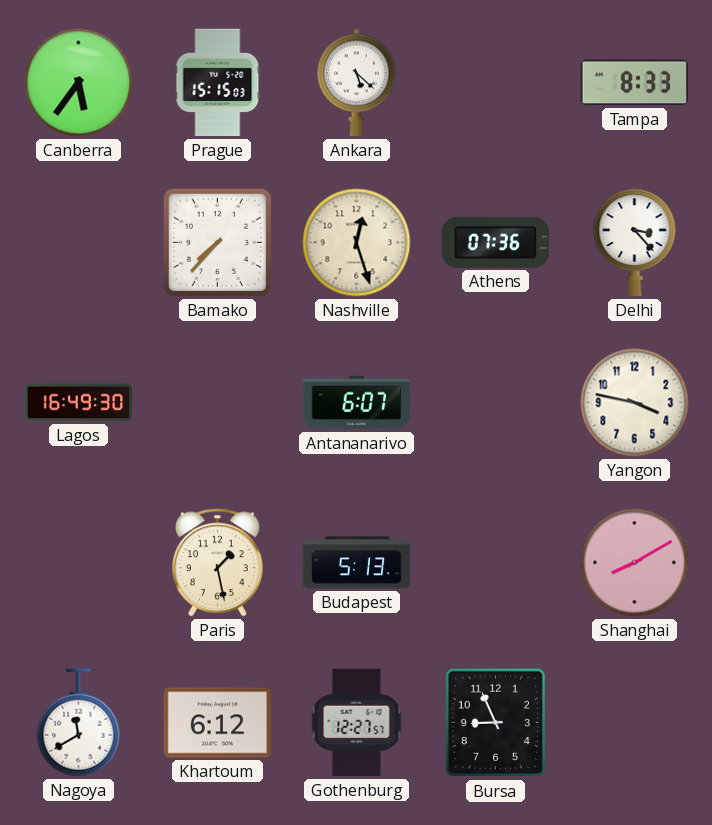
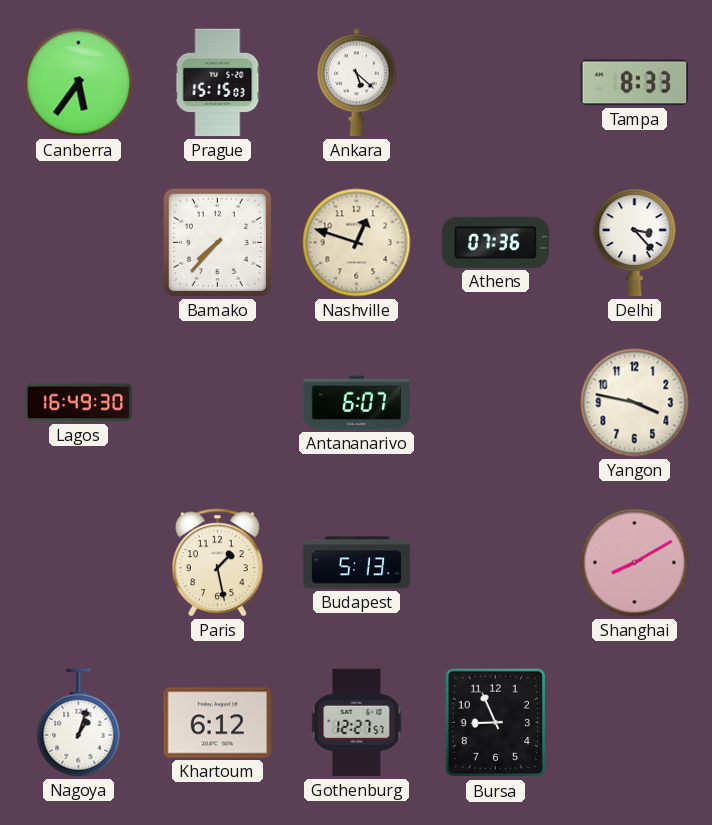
Nashville: 12:27 -> 12:48 (357, 243)
Nagoya: 11:40 -> 1:03 (79, 723)
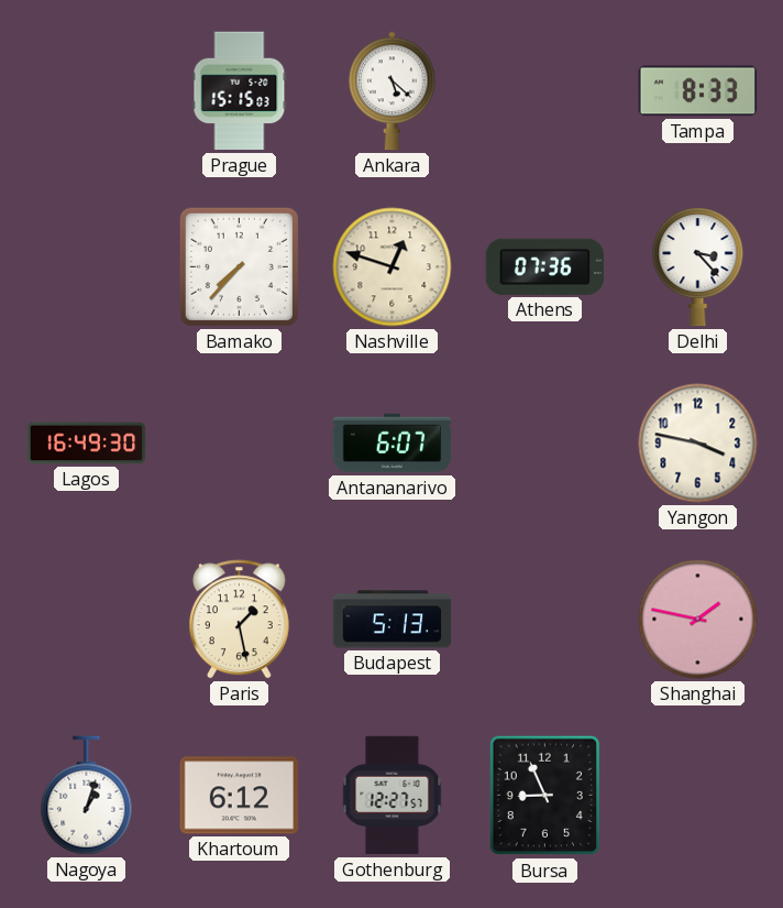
Canberra: 5:36 -> none (79, 83)
Shanghai: 8:10 -> 1:47 (698, 620)
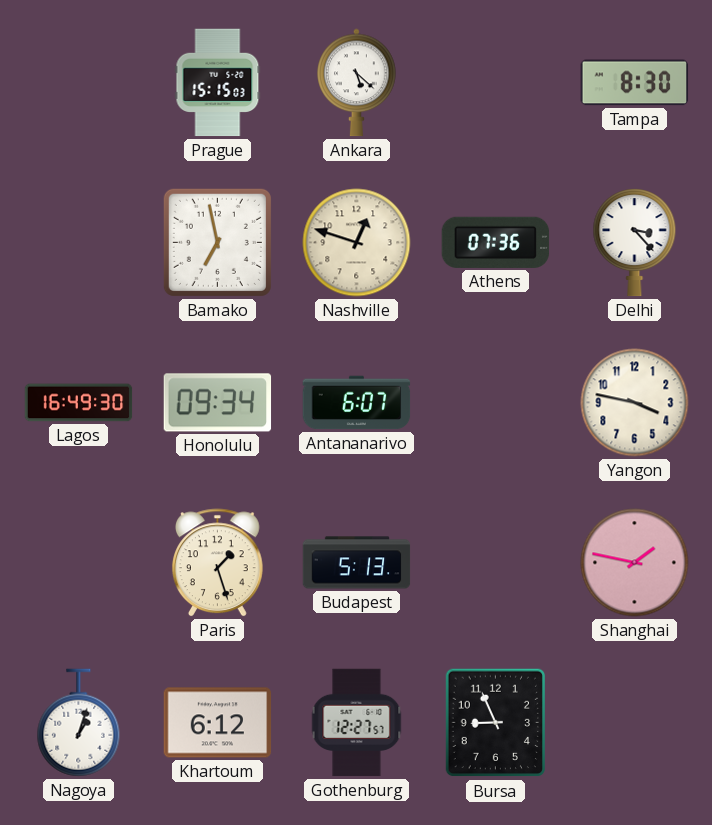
Tampa: 8:33 -> 8:30 (635, 83)
Bamako: 7:37 -> 6:58 (217, 242)
Honolulu: none -> 09:34 (218, 403)
Paris: 1:28 -> 1:27 (217, 563)
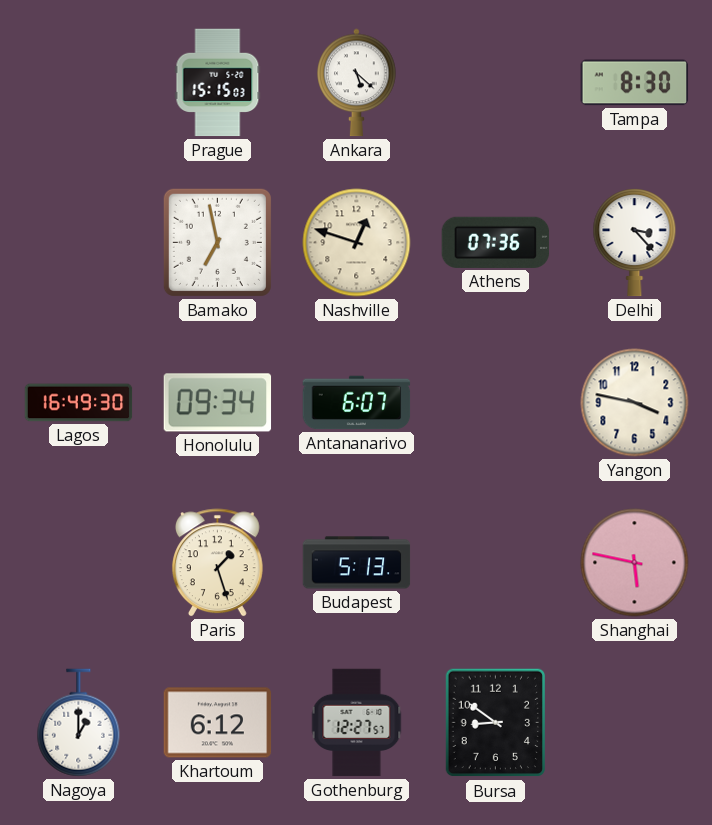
Shanghai: 1:47 -> 5:47 (635, 563)
Nagoya: 1:03 -> 1:00 (79, 723)
Bursa: 8:56 -> 8:51 (496, 723)
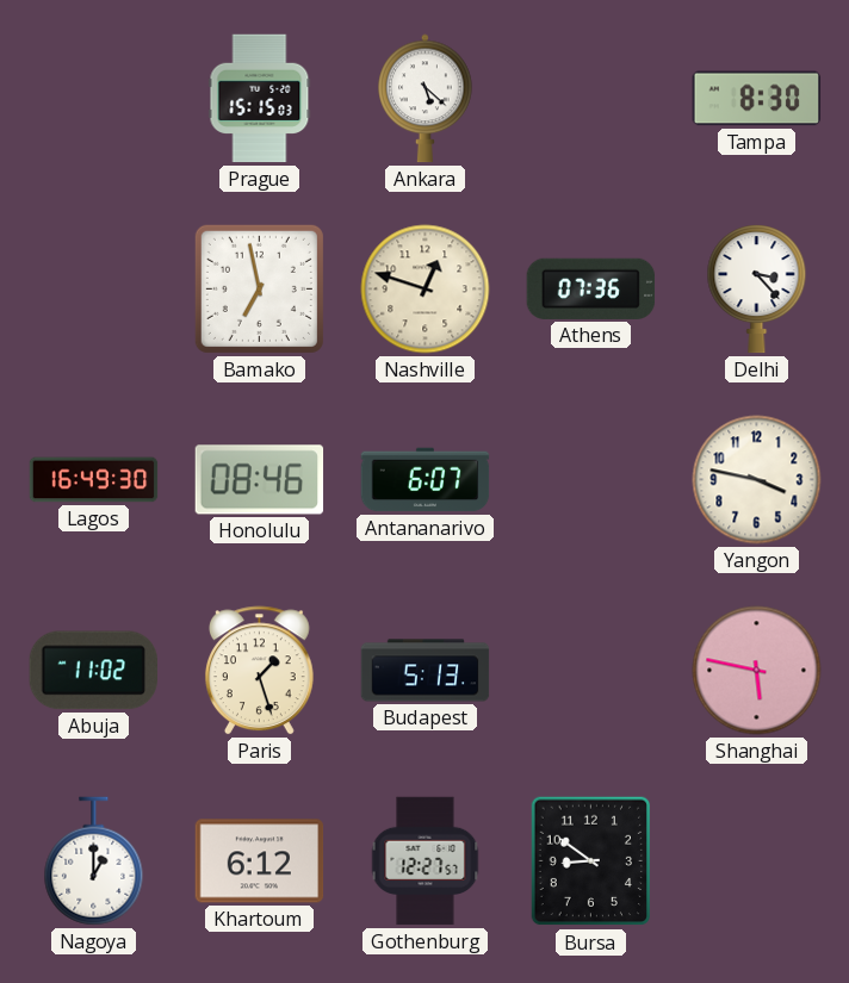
Honolulu: 09:34 -> 08:46 (260, 480)
Abuja: none -> 11:02 (93, 671)
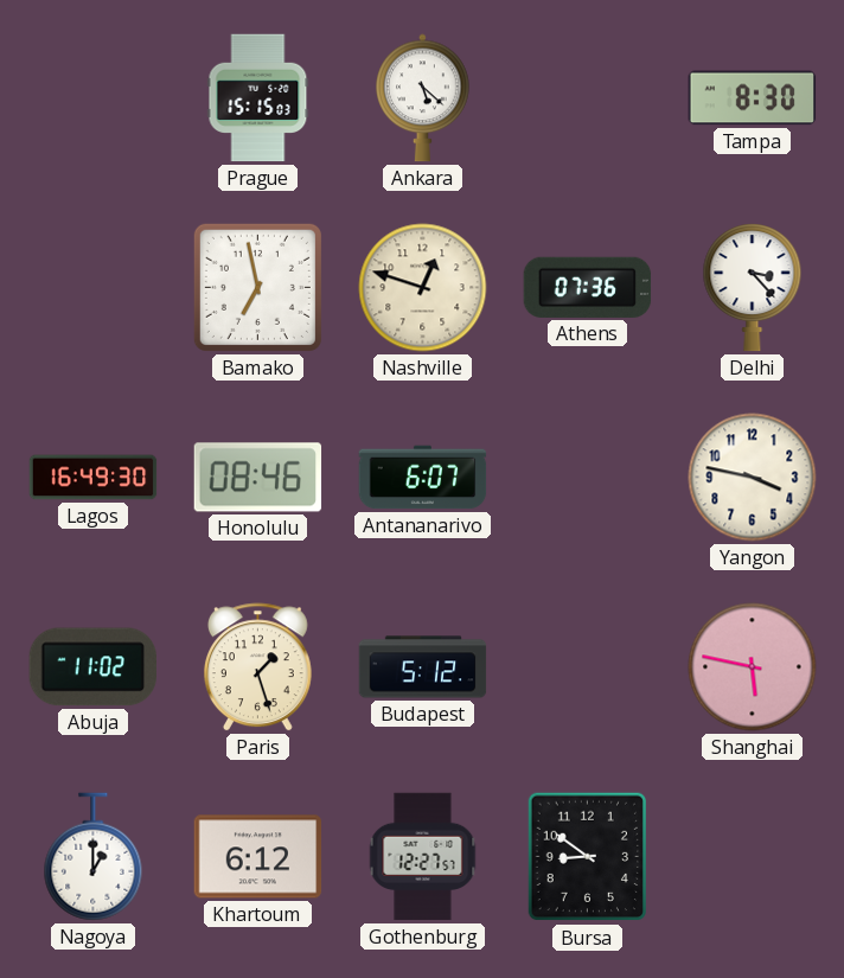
Budapest: 5:13 -> 5:12 (423, 667)
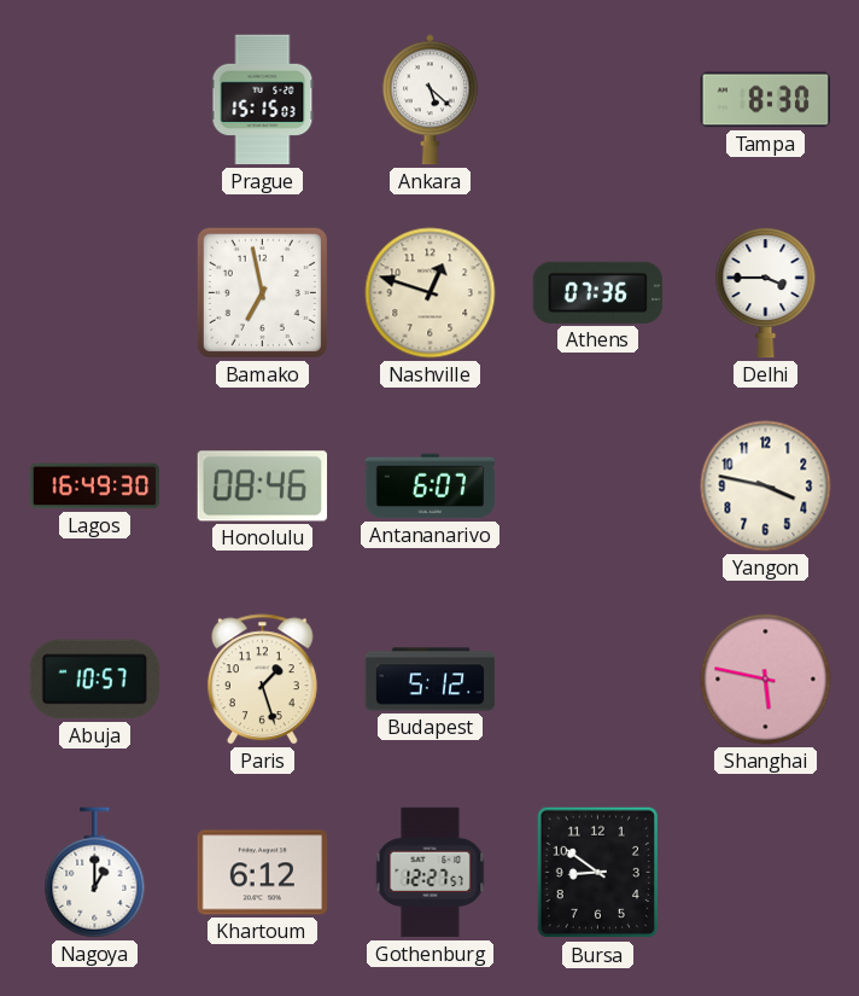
Delhi: 3:23 -> 3:45 (766, 293)
Abuja: 11:02 -> 10:57 (94, 680)
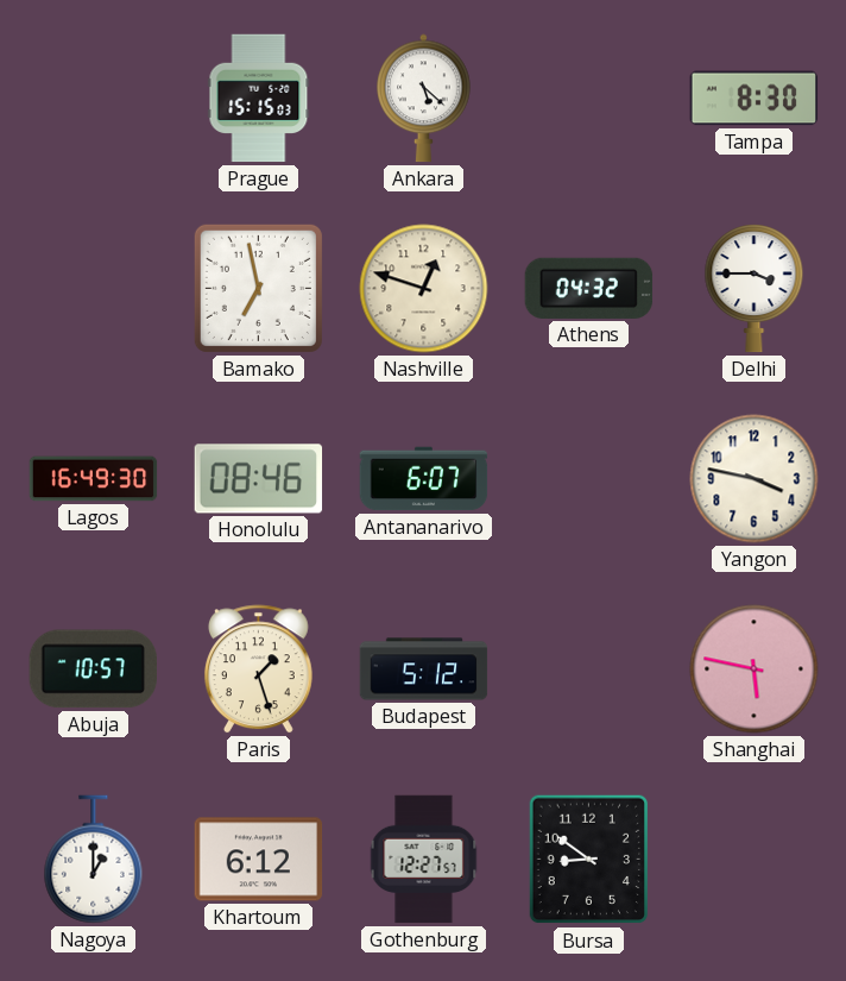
Athens: 07:36 -> 04:32 (589, 288)
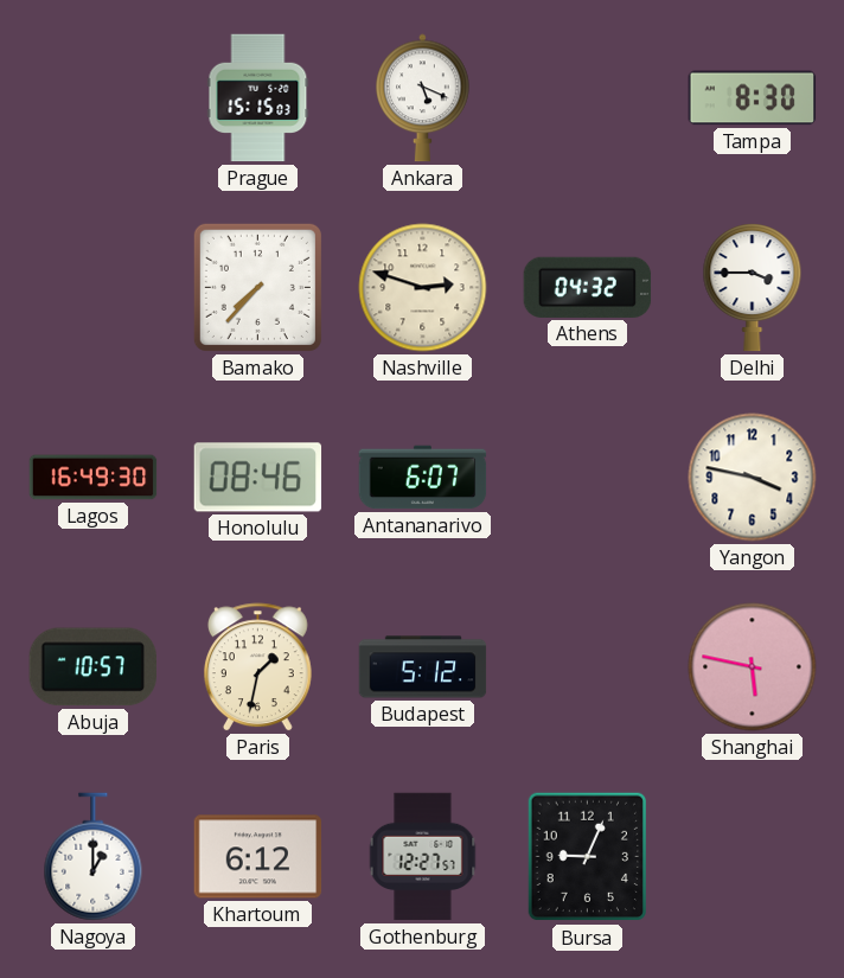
Ankara: 5:22 -> 5:19 (423, 98)
Bamako: 6:58 -> 7:37 (257, 287)
Nashville: 12:48 -> 2:48 (423, 288)
Paris: 1:27 -> 1:32 (257, 667)
Bursa: 8:51 -> 9:04 (588, 857)
